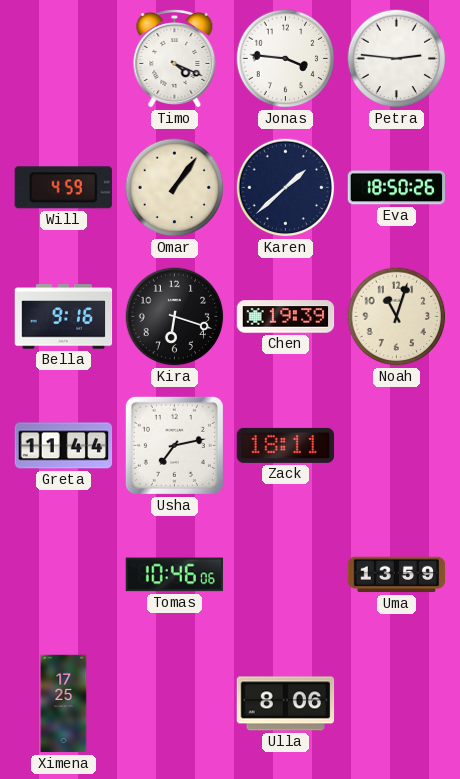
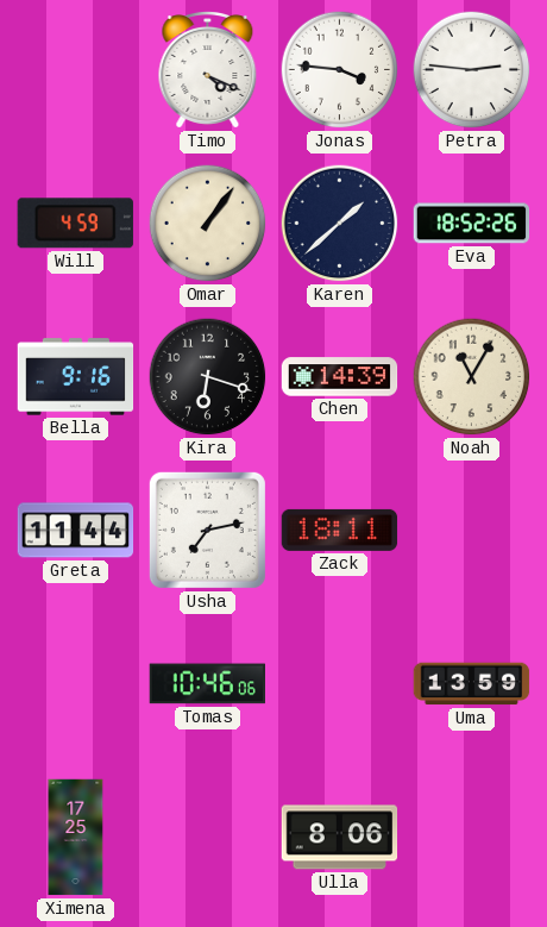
Eva: 18:50 -> 18:52 (472, 224)
Chen: 19:39 -> 14:39 (340, 377)
Noah: 11:03 -> 11:05 (472, 377)
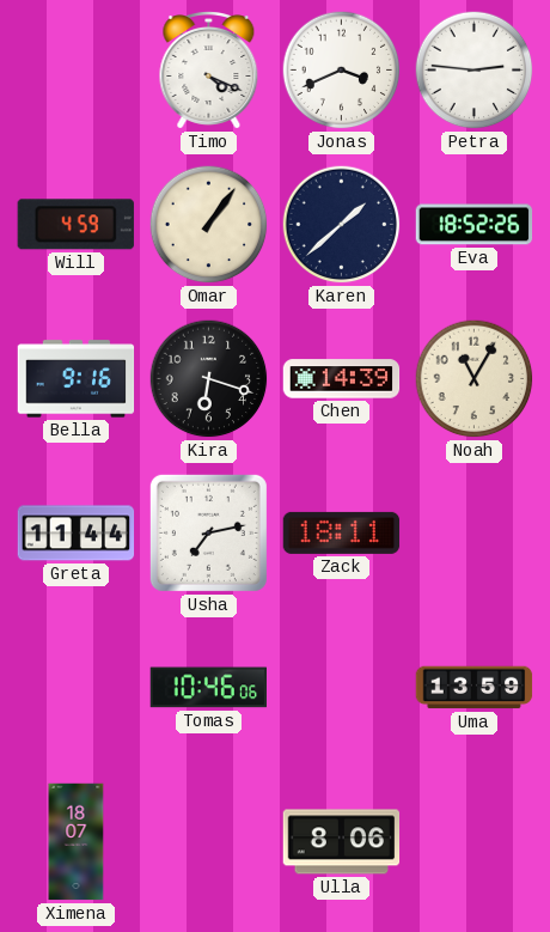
Jonas: 3:46 -> 3:41 (342, 71)
Ximena: 17:25 -> 18:07 (77, 842)
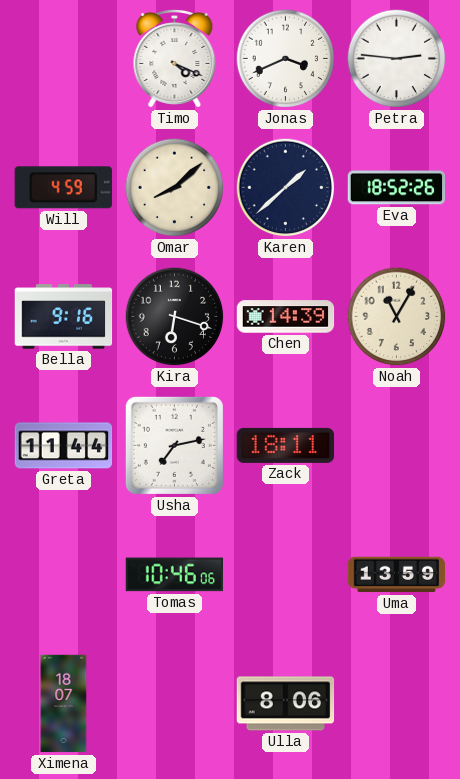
Omar: 1:06 -> 8:08 (175, 188)
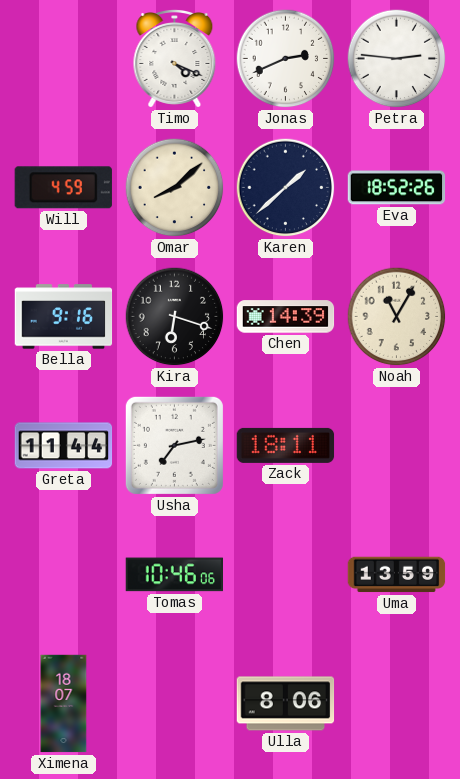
Jonas: 3:41 -> 2:41 (286, 59)
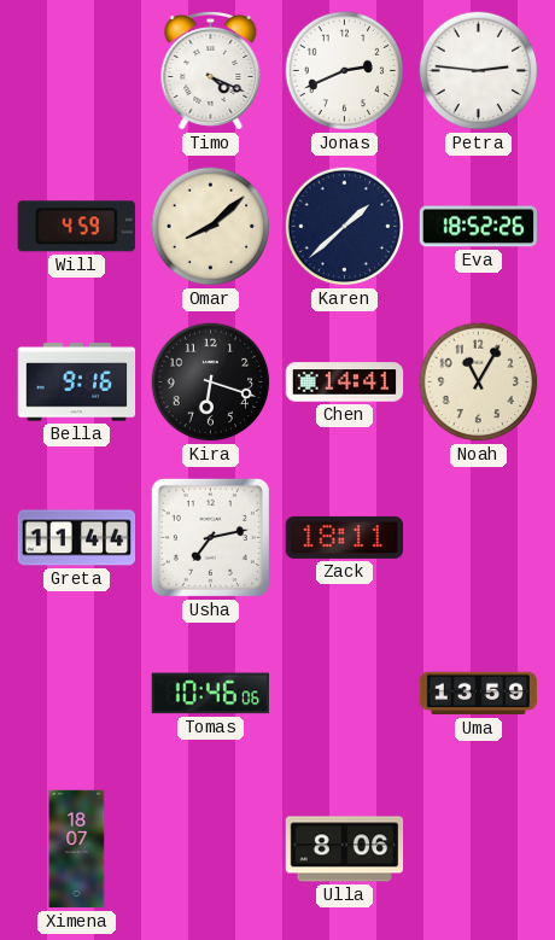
Chen: 14:39 -> 14:41 (345, 383)
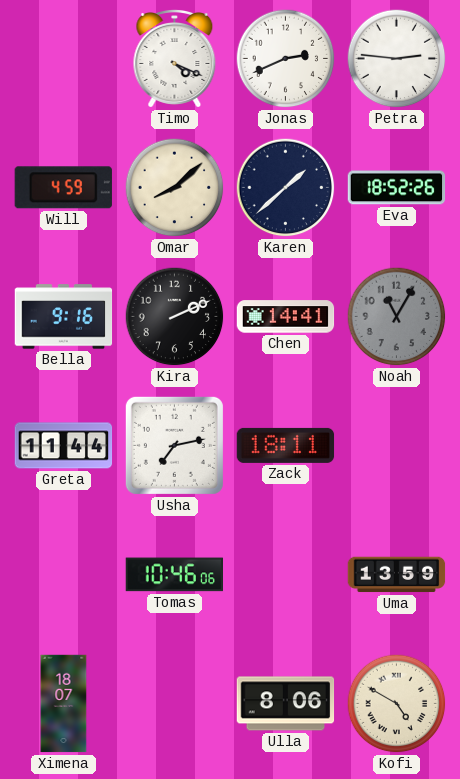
Kira: 6:18 -> 2:11 (175, 317)
Noah dial: cream -> grey (397, 317)
Kofi: none -> 4:50 (397, 704)
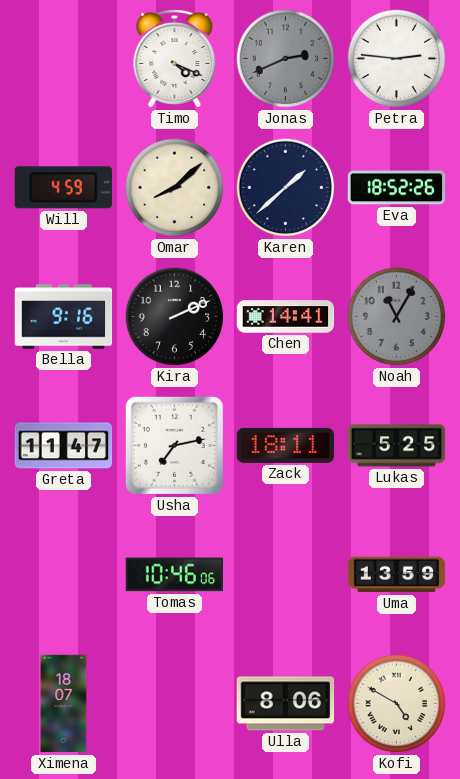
Jonas dial: white -> grey (286, 59)
Greta: 11:44 -> 11:47 (64, 446)
Lukas: none -> 5:25 (397, 446)
